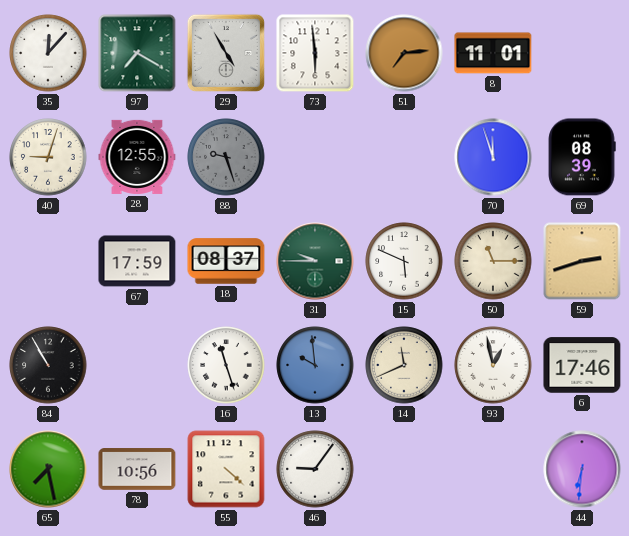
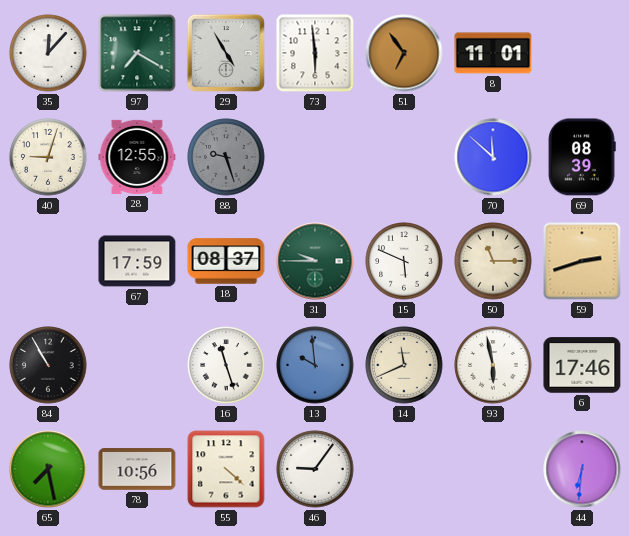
51: 7:14 -> 6:54 (404, 53)
70: 11:57 -> 11:52 (493, 157)
93: 12:58 -> 5:58 (493, 365)
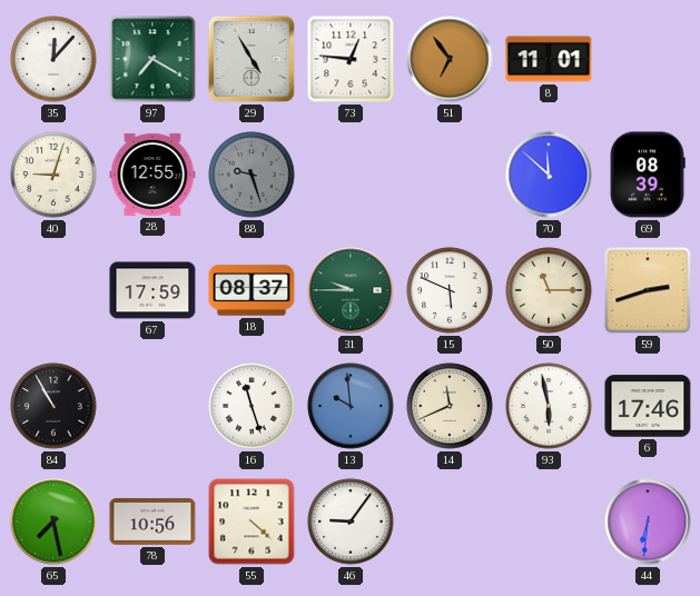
73: 5:59 -> 12:46 (351, 59)
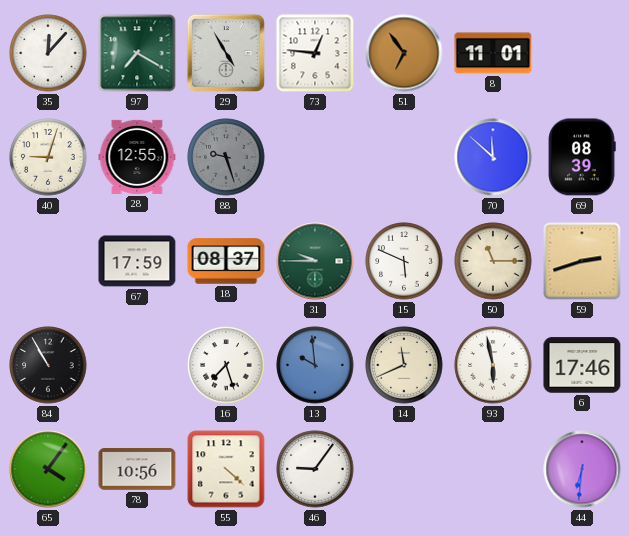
16: 11:27 -> 7:27 (226, 365)
65: 7:28 -> 4:06 (48, 469)
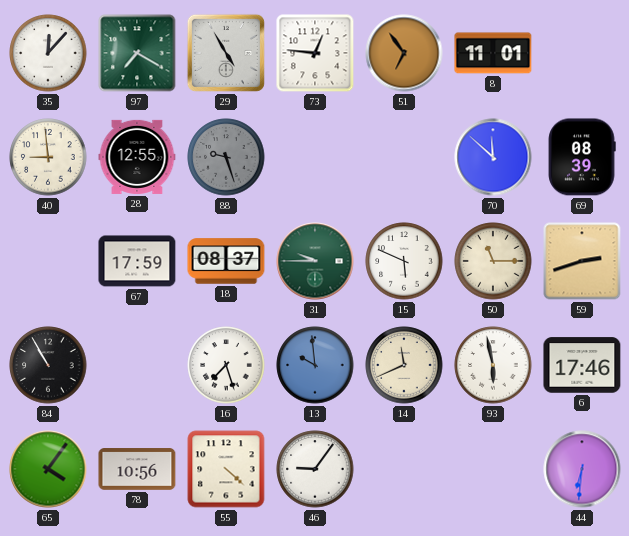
40: 9:03 -> 8:59 (48, 157)
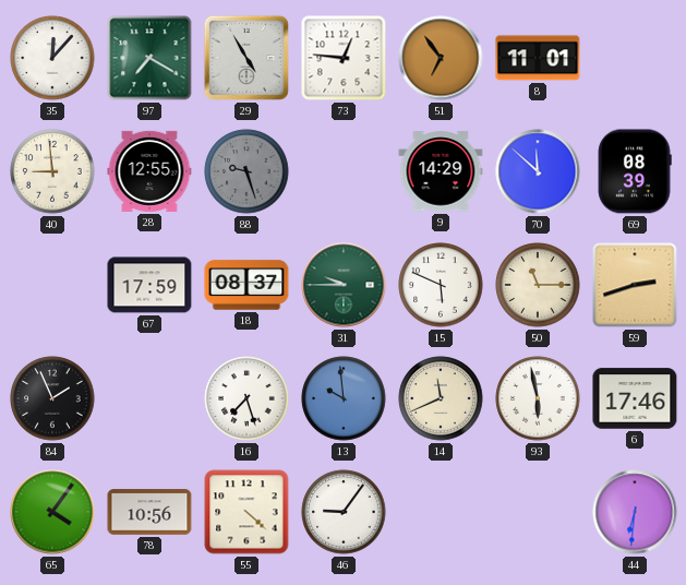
9: none -> 14:29 (441, 171)
84: 10:55 -> 1:56 (52, 398)
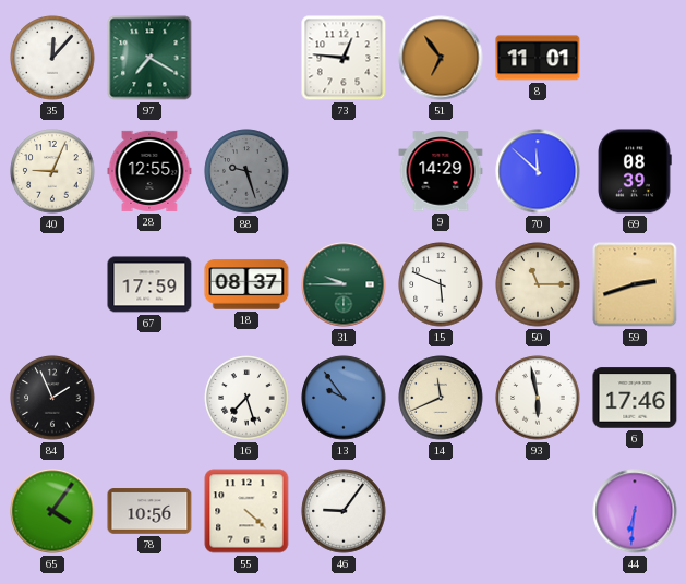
29: 4:55 -> none (246, 58)
40: 8:59 -> 9:04 (52, 171)
13: 9:59 -> 9:54 (344, 398)
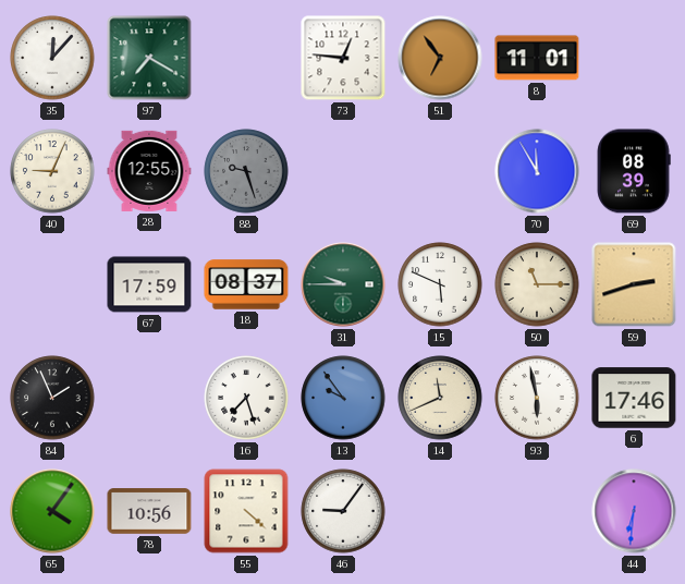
9: 14:29 -> none (441, 171)
70: 11:52 -> 11:55 (537, 171)
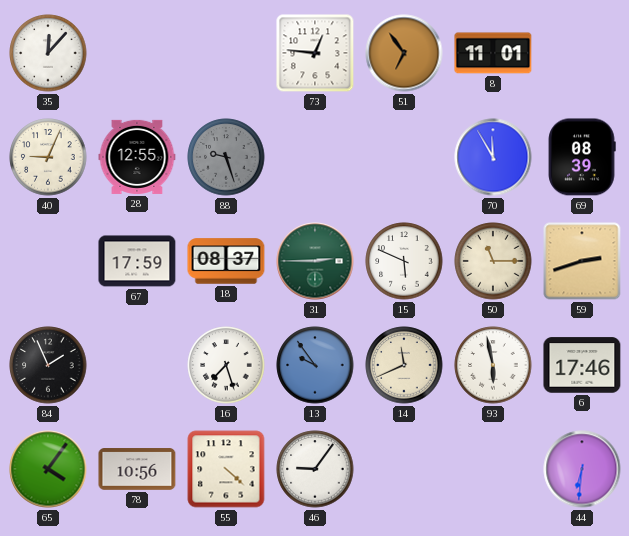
97: 7:20 -> none (149, 58)
31: 9:45 -> 2:45 (315, 261)
